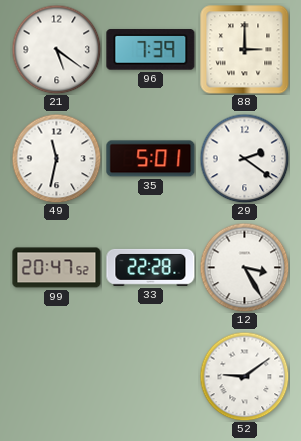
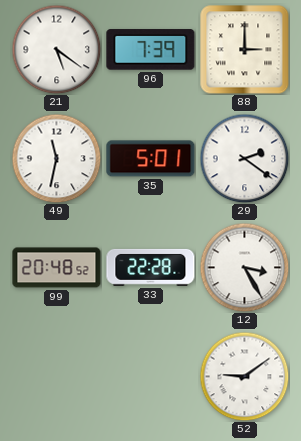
99: 20:47 -> 20:48 (57, 268)
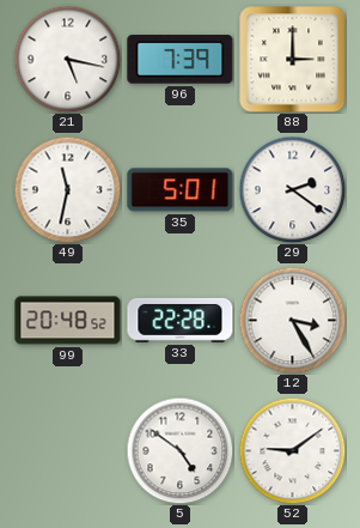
21: 5:21 -> 5:17 (67, 59)
5: none -> 4:51 (179, 450)
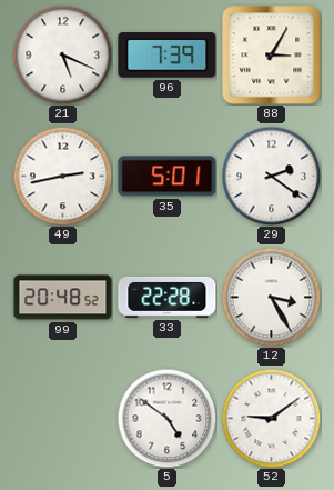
21: 5:17 -> 5:19 (62, 54)
88: 3:00 -> 3:05 (272, 56)
49: 11:32 -> 2:43 (62, 176)
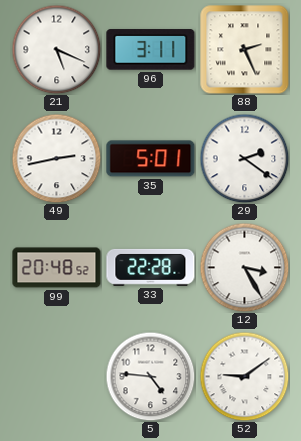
96: 7:39 -> 3:11 (151, 50)
88: 3:05 -> 2:26 (245, 50)
5: 4:51 -> 4:46 (150, 376)
